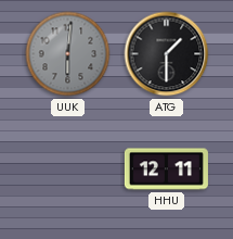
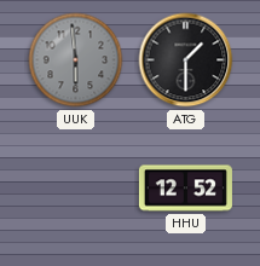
UUK: 6:01 -> 5:59 (76, 60)
HHU: 12:11 -> 12:52 (185, 189)
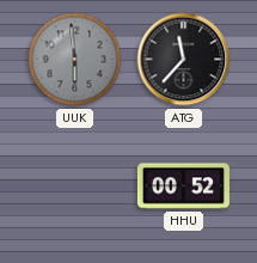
ATG: 1:30 -> 11:37 (184, 60)
HHU: 12:52 -> 00:52 (183, 186)
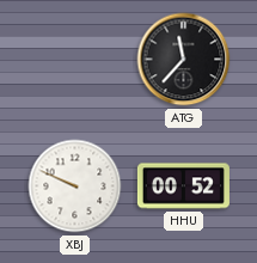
UUK: 5:59 -> none (75, 60)
XBJ: none -> 9:49 (75, 186)
